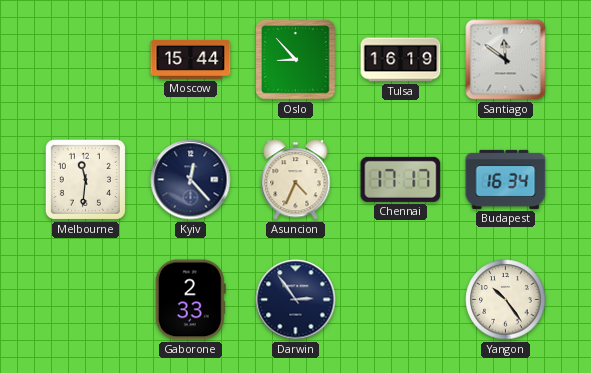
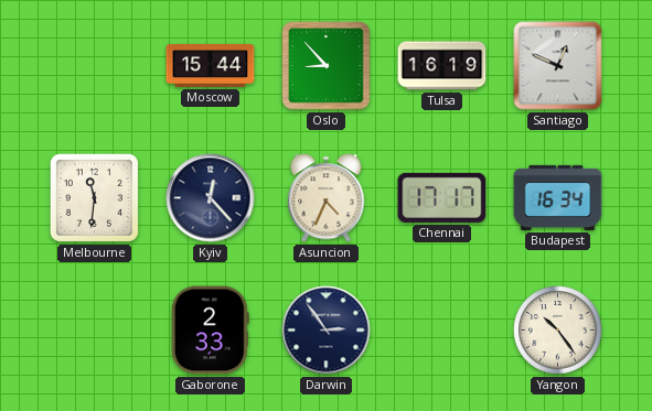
Santiago: 11:51 -> 12:49 (558, 66)
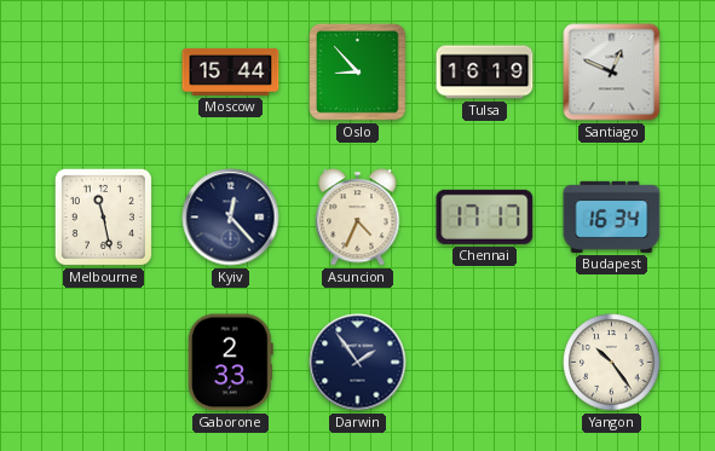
Melbourne: 11:31 -> 11:28 (103, 216)
Darwin: 2:54 -> 1:54 (358, 363)
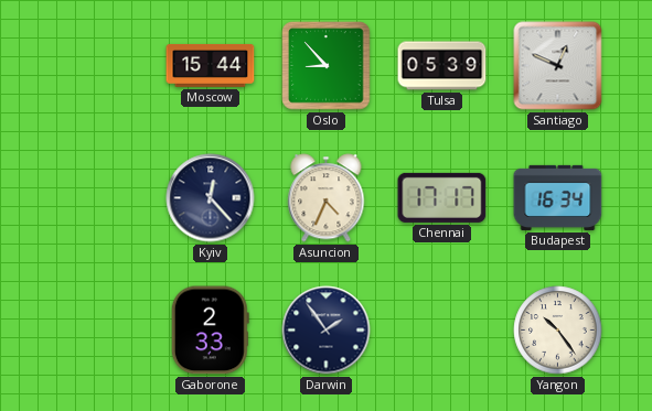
Tulsa: 16:19 -> 05:39 (442, 66)
Melbourne: 11:28 -> none (103, 216)
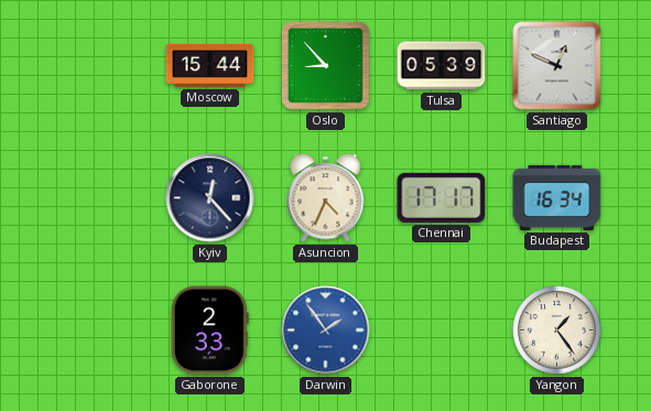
Darwin dial: navy -> blue (326, 331)
Yangon: 10:24 -> 1:24 (557, 331)
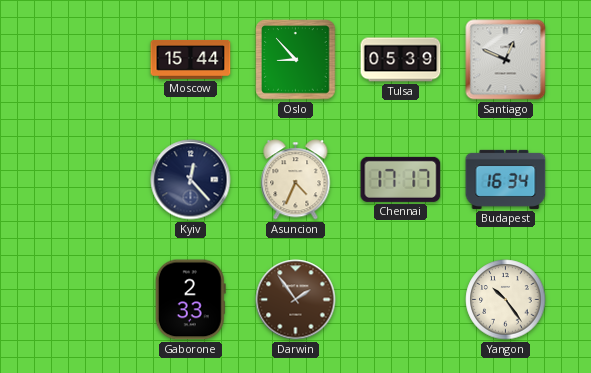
Darwin dial: blue -> brown (296, 300)
Yangon: 1:24 -> 10:24 (506, 300)
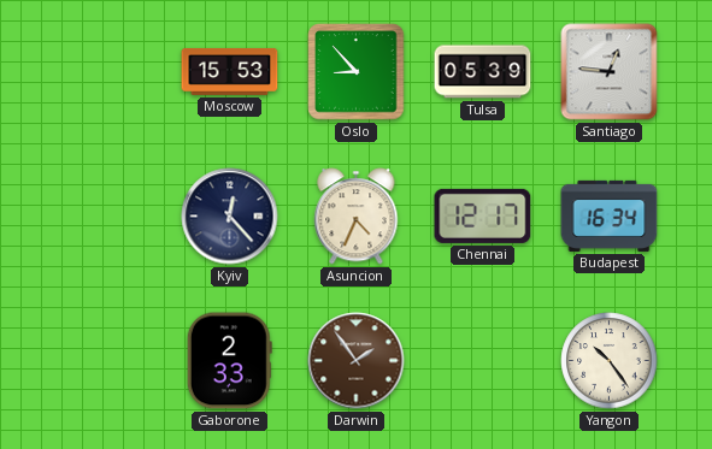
Moscow: 15:44 -> 15:53 (230, 71)
Santiago: 12:49 -> 12:46 (610, 72)
Chennai: 17:17 -> 12:17 (483, 215)
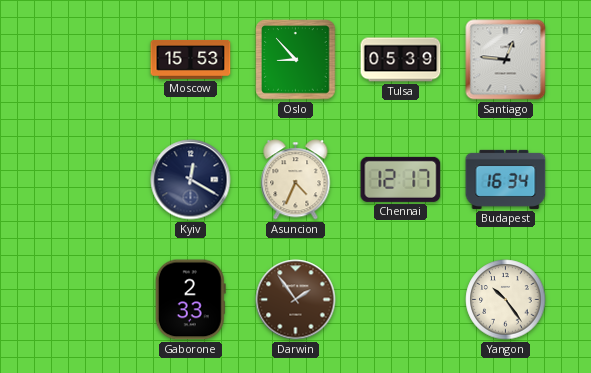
Kyiv: 12:23 -> 12:20 (191, 180)
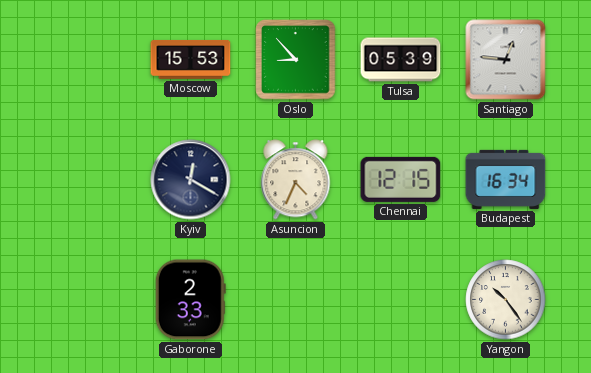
Chennai: 12:17 -> 12:15 (401, 179)
Darwin: 1:54 -> none (296, 300)
